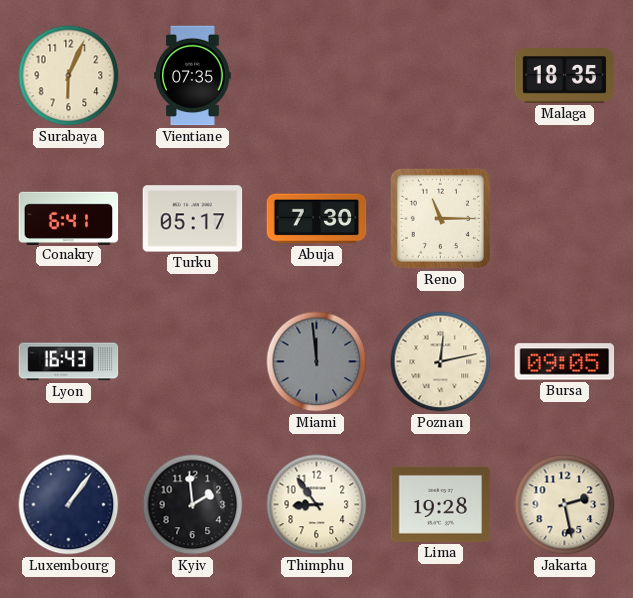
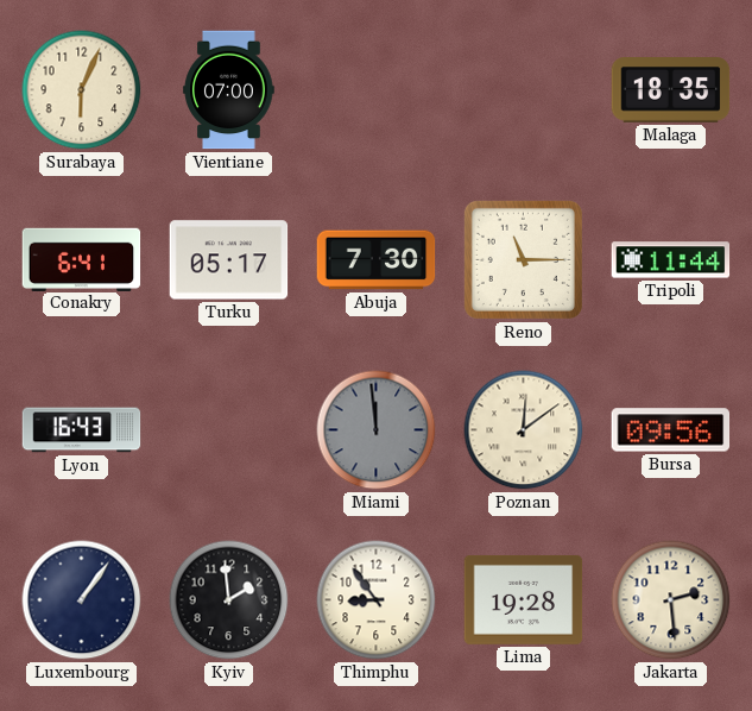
Vientiane: 07:35 -> 07:00 (229, 90)
Tripoli: none -> 11:44 (671, 260)
Poznan: 12:13 -> 12:09 (524, 430)
Bursa: 09:05 -> 09:56 (671, 430)
Jakarta: 2:28 -> 2:29 (671, 600)
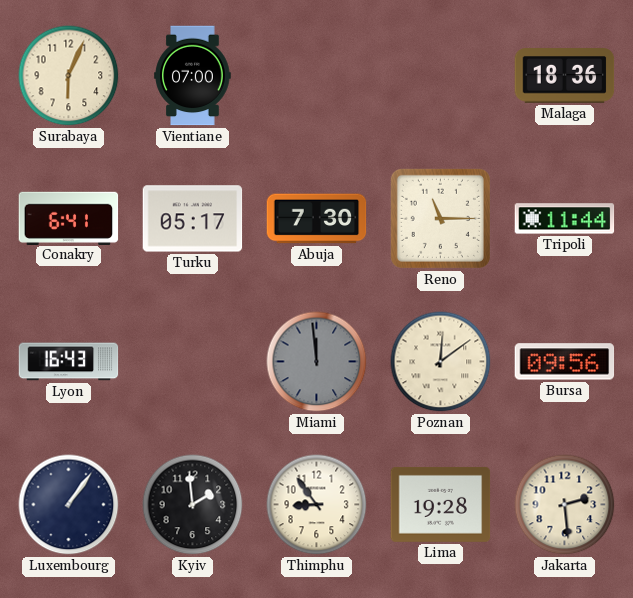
Malaga: 18:35 -> 18:36 (565, 76)
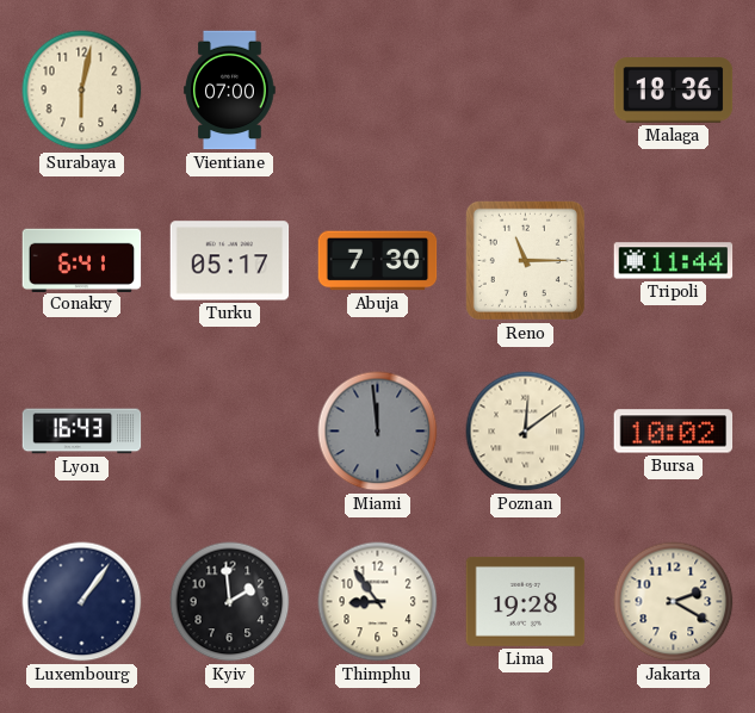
Surabaya: 6:04 -> 6:02 (82, 91)
Bursa: 09:56 -> 10:02 (674, 432)
Jakarta: 2:29 -> 2:20 (674, 602)
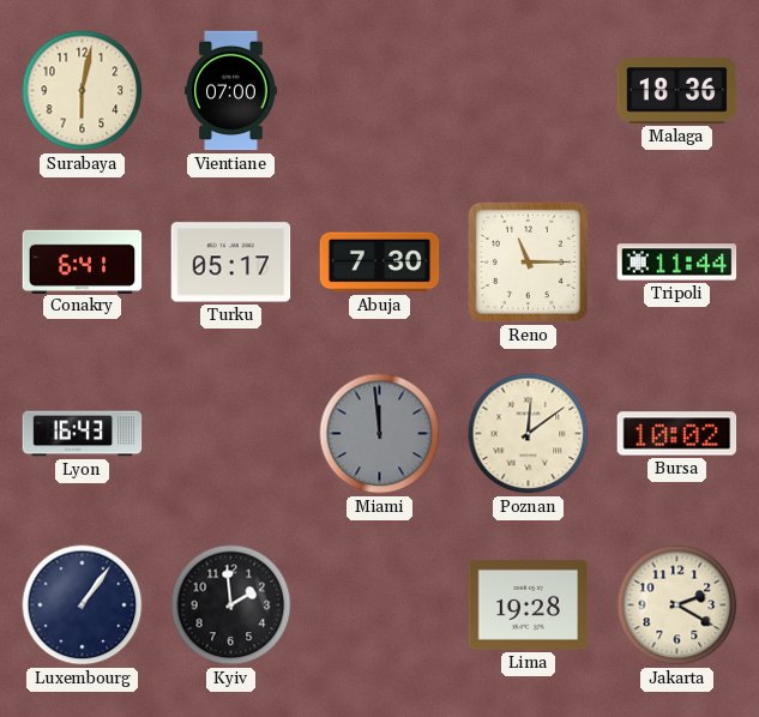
Thimphu: 8:54 -> none (378, 602)
